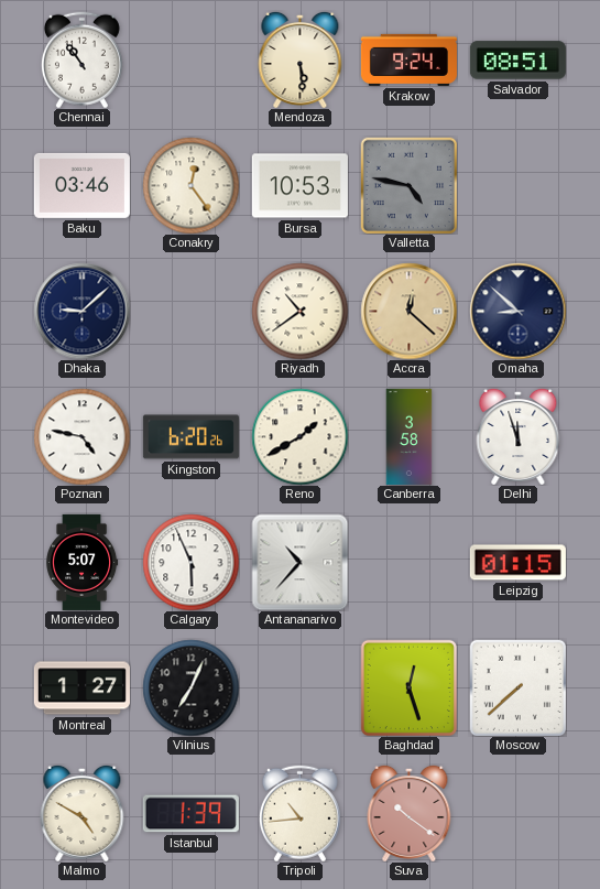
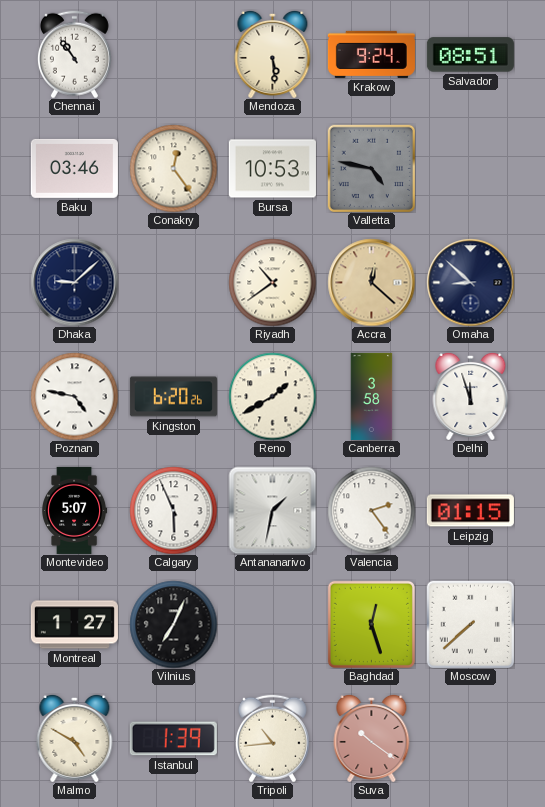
Antananarivo: 10:37 -> 1:32 (272, 510)
Valencia: none -> 2:24 (371, 510)
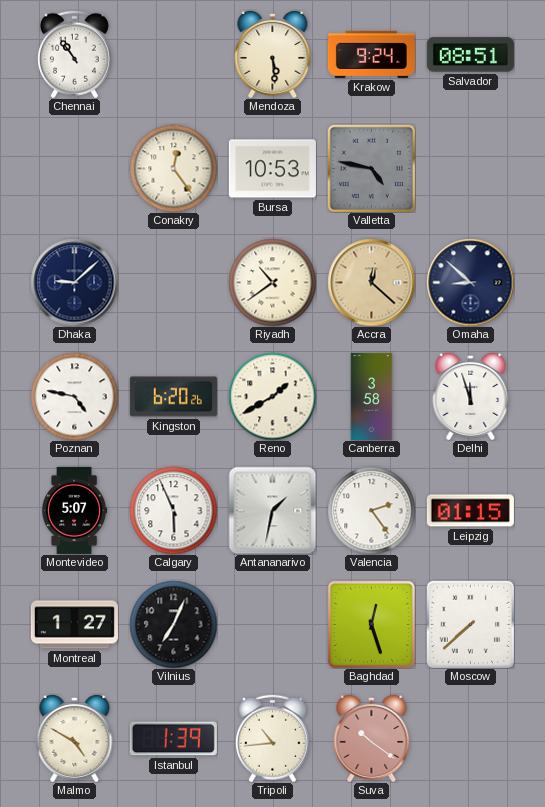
Baku: 03:46 -> none (74, 168)
